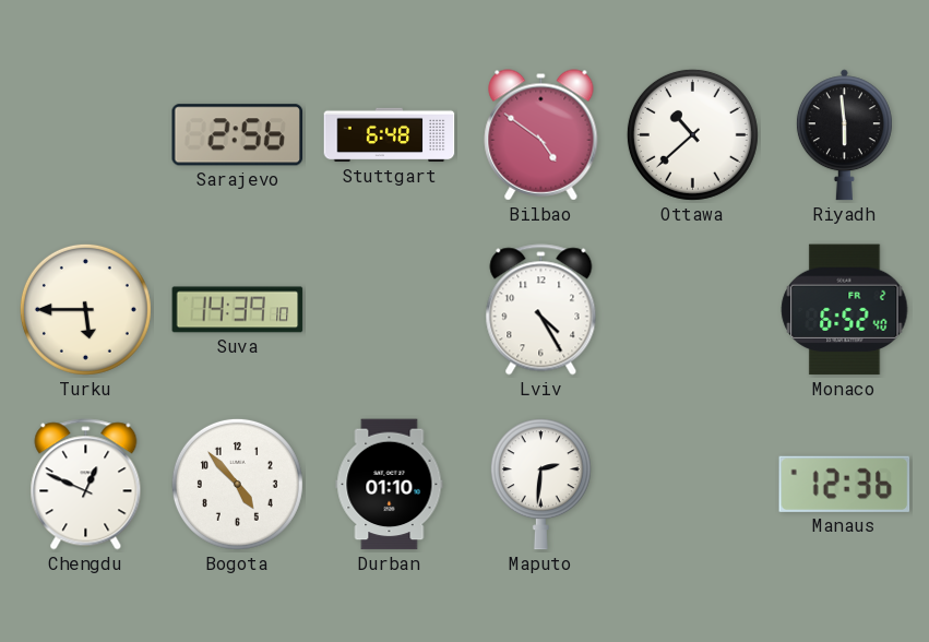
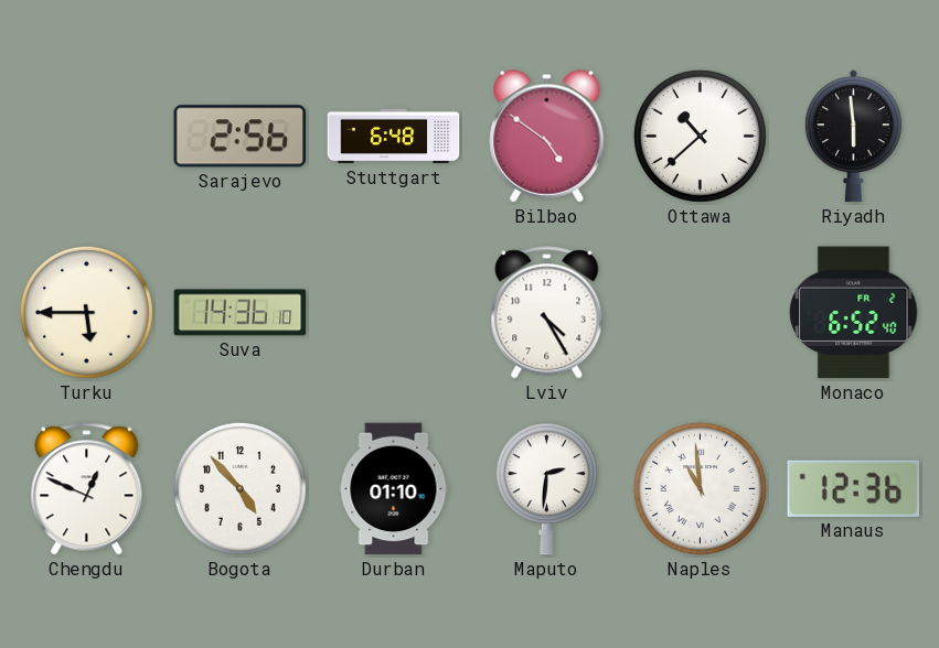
Suva: 14:39 -> 14:36 (241, 313)
Naples: none -> 10:59 (700, 488)
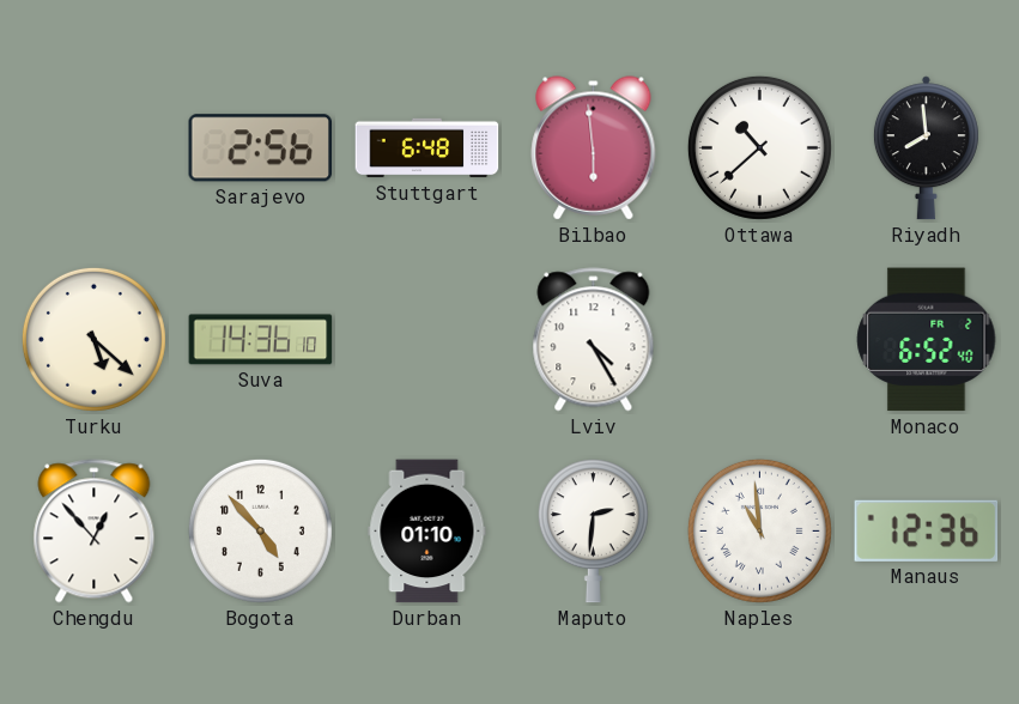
Bilbao: 4:51 -> 5:59 (594, 148)
Riyadh: 5:59 -> 7:59 (926, 148)
Turku: 5:45 -> 5:22 (93, 339)
Chengdu: 12:49 -> 12:53 (95, 532)
